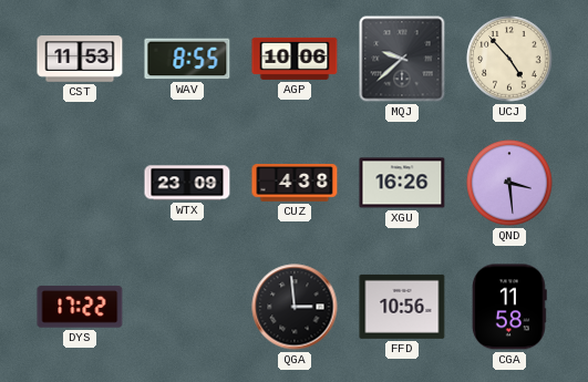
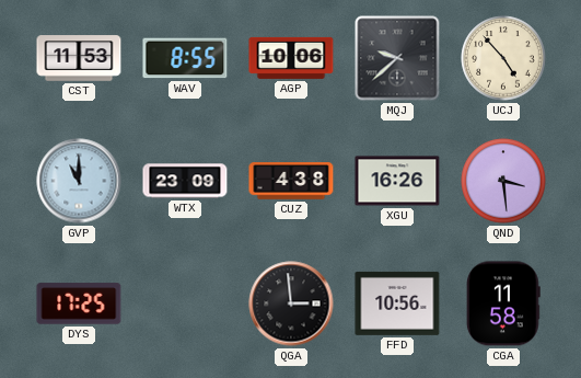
GVP: none -> 11:00 (79, 181)
DYS: 17:22 -> 17:25 (79, 303)
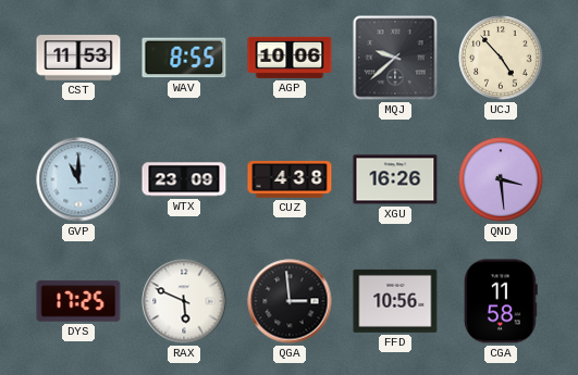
RAX: none -> 5:49 (184, 301)
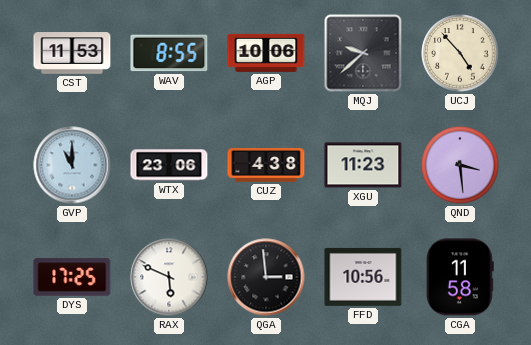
WTX: 23:09 -> 23:06 (169, 165)
XGU: 16:26 -> 11:23 (363, 165)
